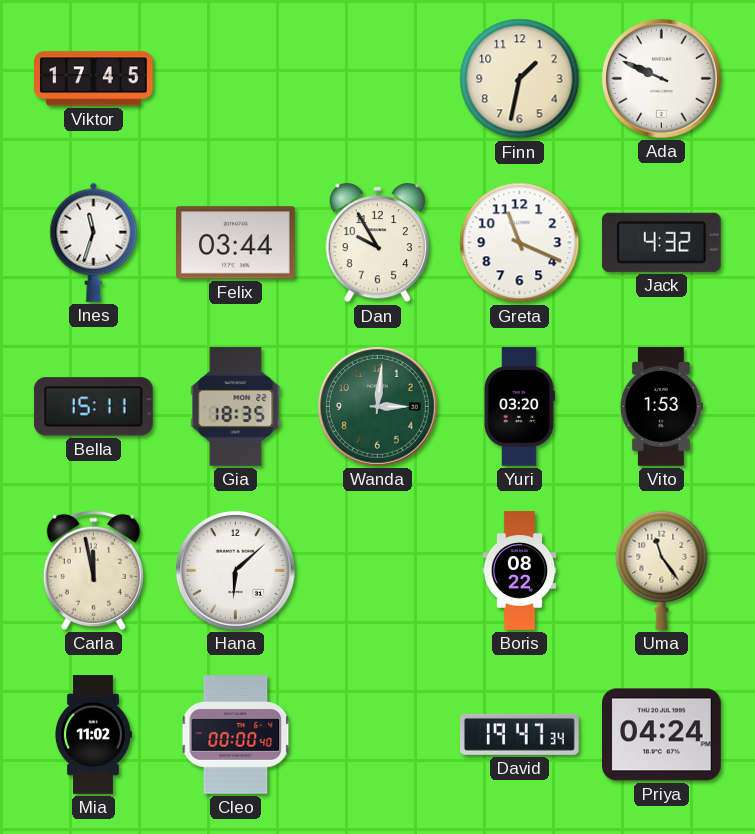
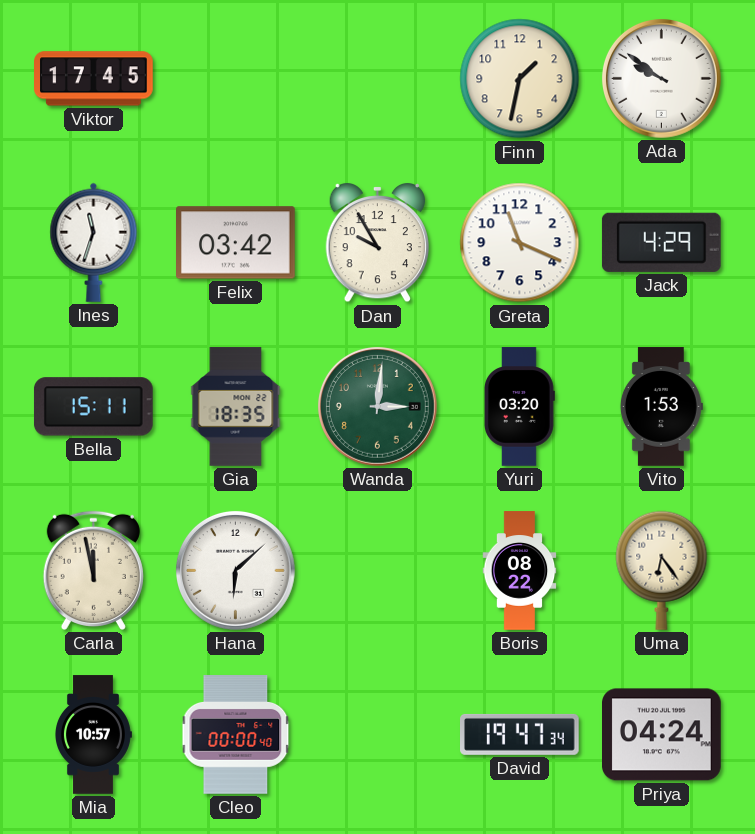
Ada: 9:49 -> 9:51 (661, 78)
Felix: 03:44 -> 03:42 (236, 243)
Jack: 4:32 -> 4:29 (661, 242)
Uma: 11:24 -> 6:24 (662, 570)
Mia: 11:02 -> 10:57 (94, 735)
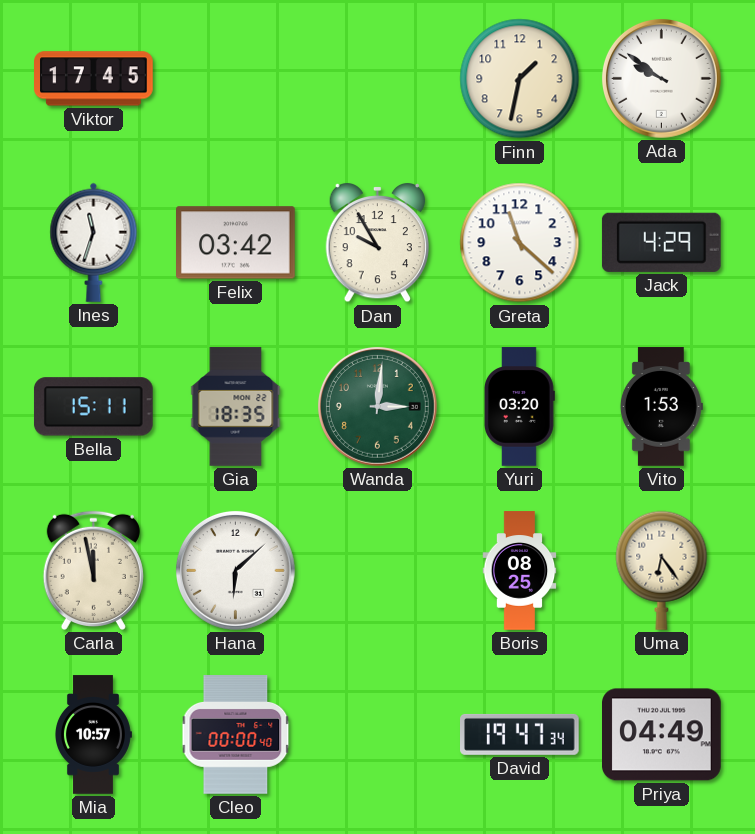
Greta: 11:19 -> 11:22 (520, 243)
Boris: 08:22 -> 08:25 (520, 571)
Priya: 04:24 -> 04:49 (662, 735)
